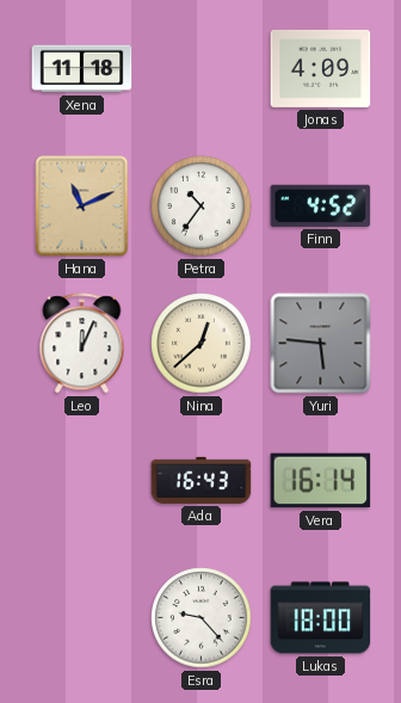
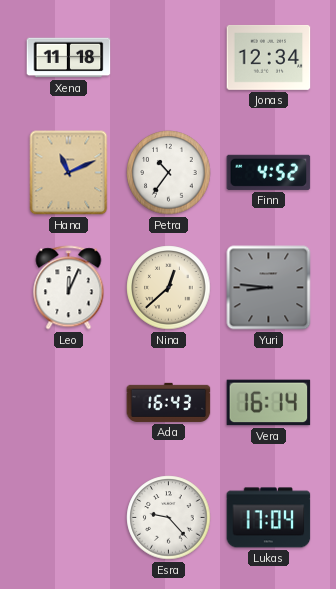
Jonas: 4:09 -> 12:34 (269, 57)
Yuri: 5:46 -> 8:46 (269, 288)
Lukas: 18:00 -> 17:04 (269, 518)
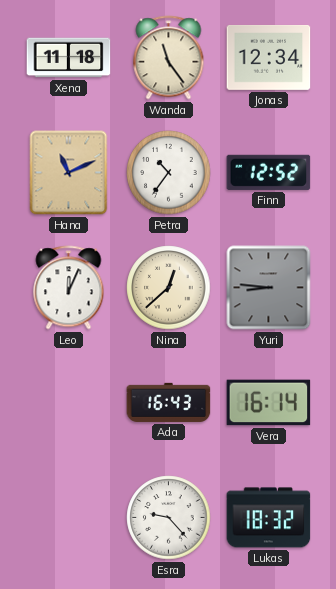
Wanda: none -> 11:24 (169, 58)
Finn: 4:52 -> 12:52 (269, 172)
Lukas: 17:04 -> 18:32 (269, 518)
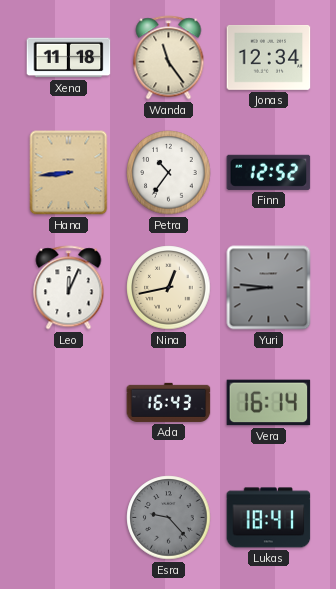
Hana: 11:11 -> 8:44 (69, 173)
Nina: 12:38 -> 12:43 (169, 288)
Esra dial: white -> grey (169, 518)
Lukas: 18:32 -> 18:41 (269, 518)
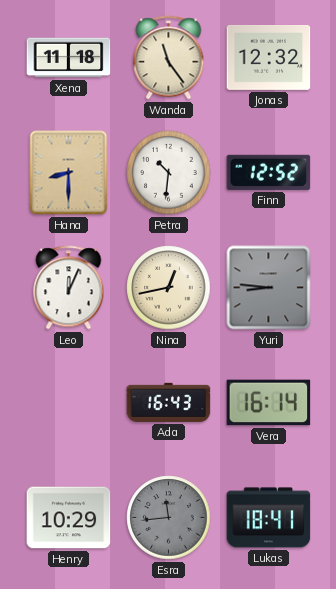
Jonas: 12:34 -> 12:32 (269, 57)
Hana: 8:44 -> 8:30 (69, 173)
Petra: 10:36 -> 10:31 (169, 173)
Henry: none -> 10:29 (69, 518)
Esra: 9:23 -> 11:44 (169, 518)
